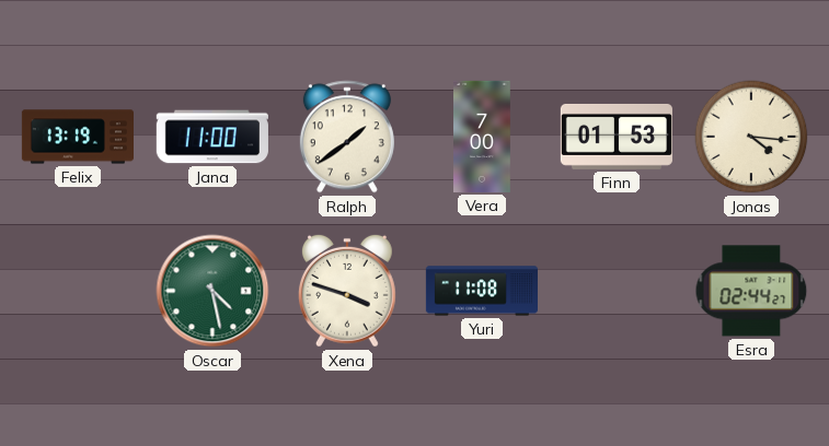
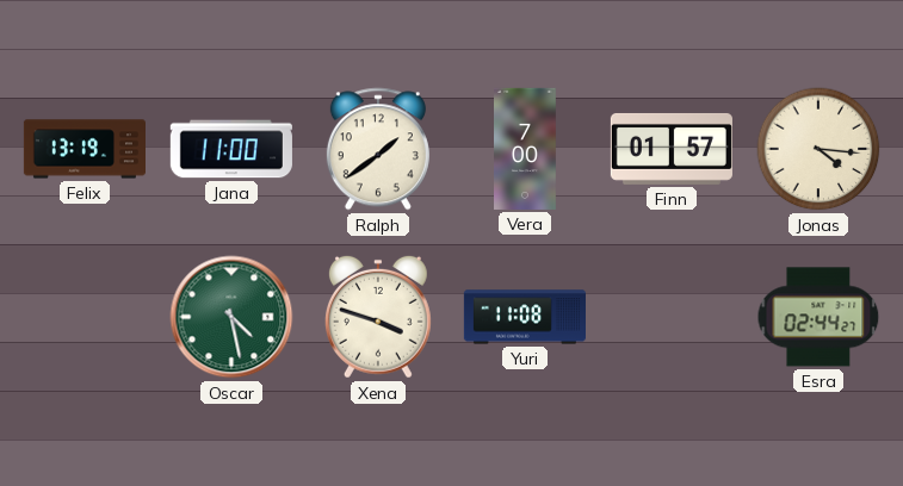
Finn: 01:53 -> 01:57 (672, 149)
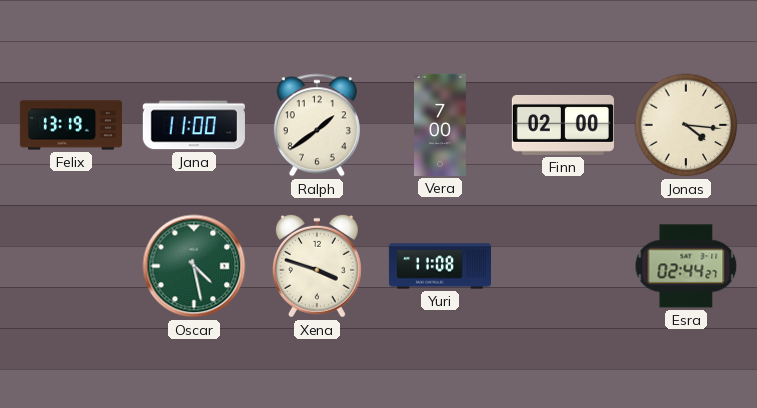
Finn: 01:57 -> 02:00 (563, 125)
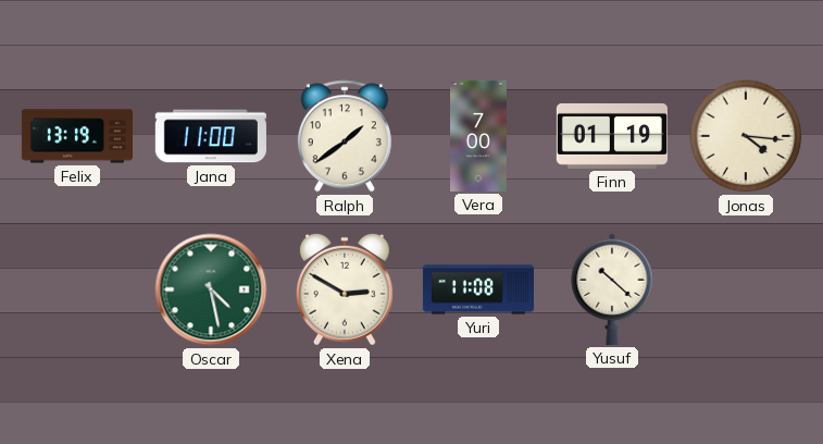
Finn: 02:00 -> 01:19 (612, 136)
Xena: 3:48 -> 2:50 (345, 289)
Yusuf: none -> 10:22 (612, 289)
Esra: 02:44 -> none (686, 266)
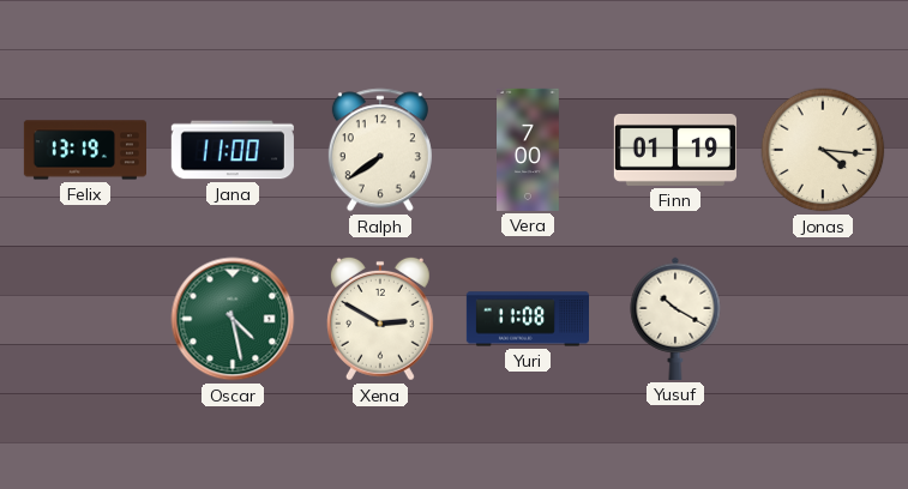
Ralph: 1:39 -> 7:39 (380, 150)
Yusuf: 10:22 -> 10:20 (675, 319)
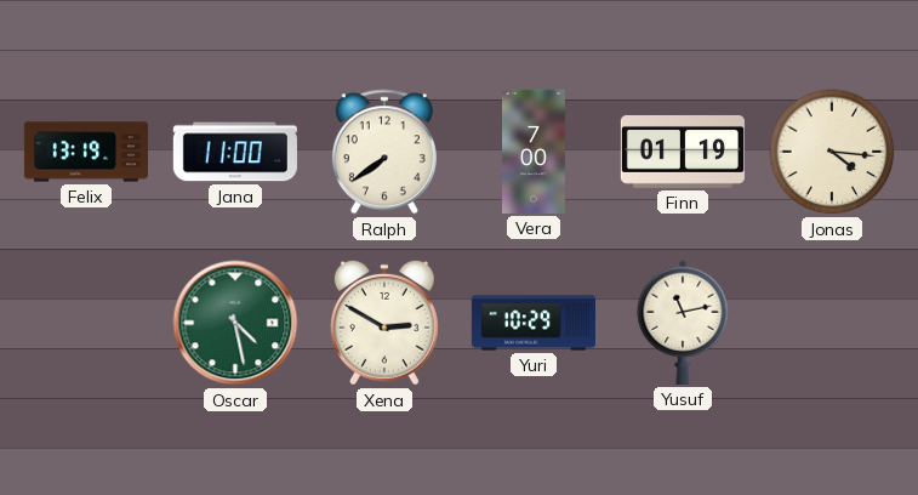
Yuri: 11:08 -> 10:29 (532, 323)
Yusuf: 10:20 -> 11:13 (683, 323)
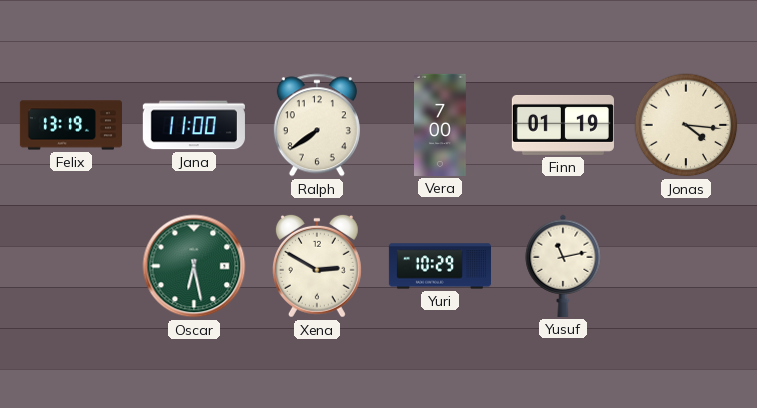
Oscar: 4:28 -> 6:28 (194, 266)
